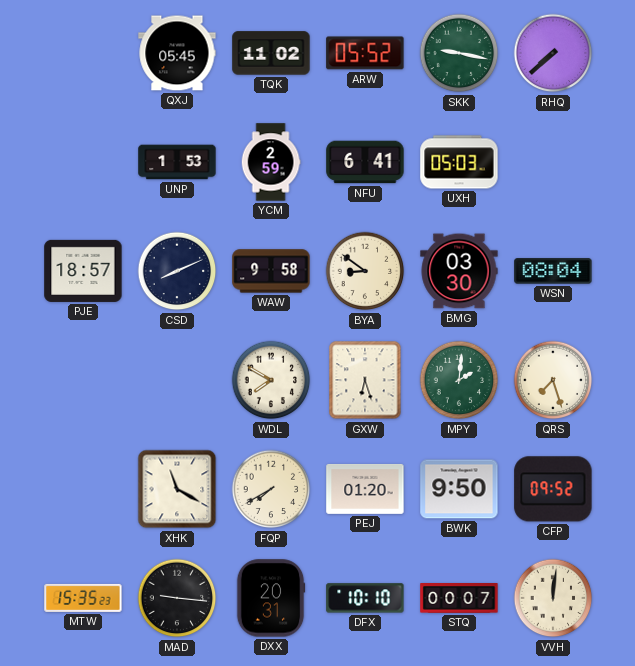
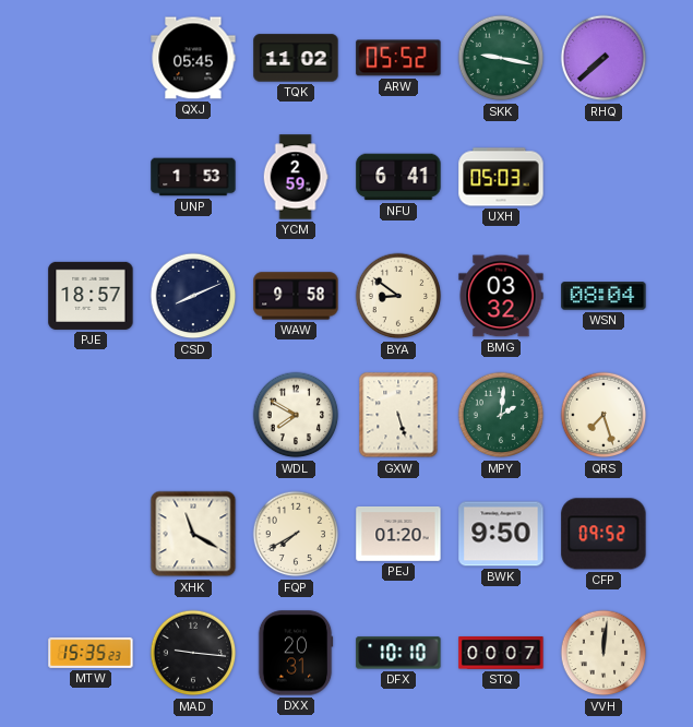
BMG: 03:30 -> 03:32 (501, 296)
GXW: 6:27 -> 5:27 (398, 415)
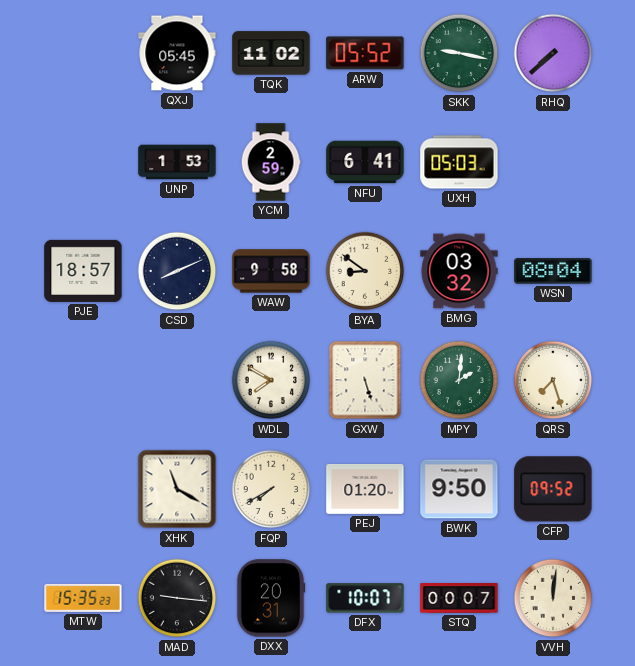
DFX: 10:10 -> 10:07 (365, 598)
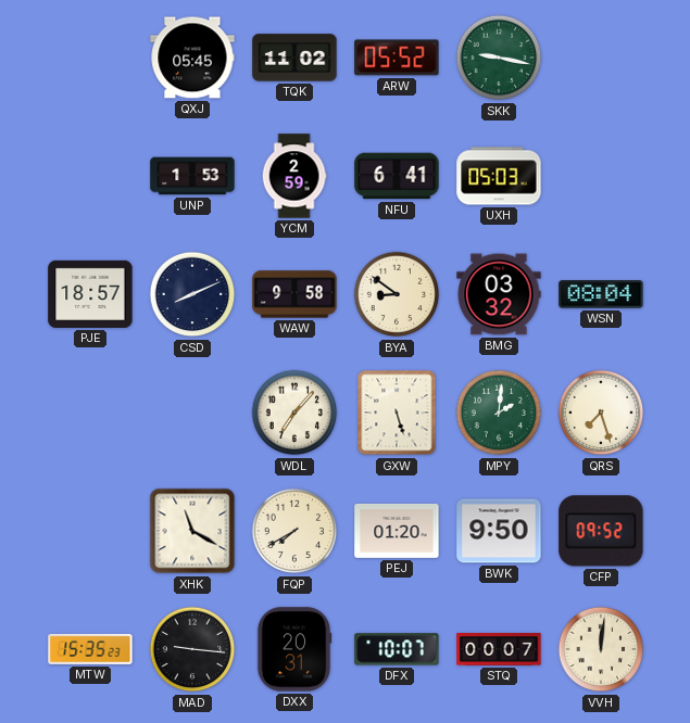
RHQ: 7:38 -> none (553, 53)
WDL: 7:50 -> 7:07 (294, 413)
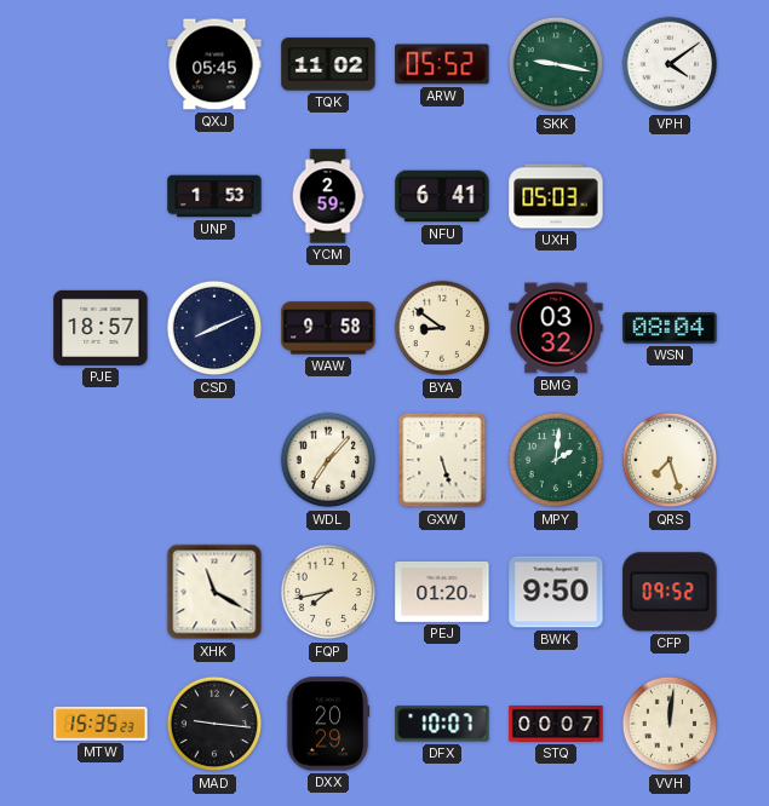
VPH: none -> 4:09 (670, 64)
FQP: 7:40 -> 7:43 (328, 592)
DXX: 20:31 -> 20:29 (328, 724)
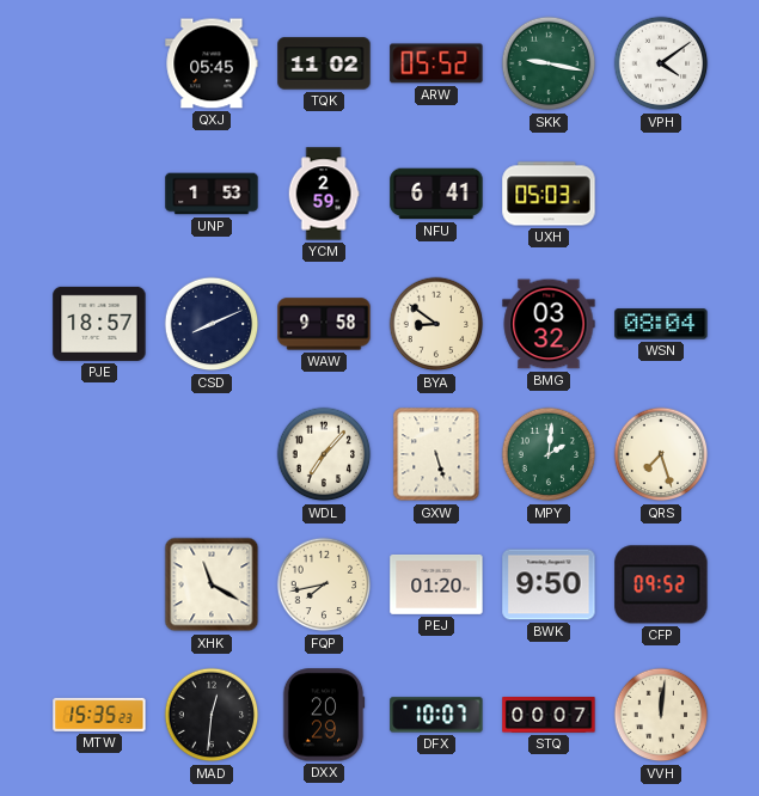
MAD: 9:16 -> 12:31 (212, 715)
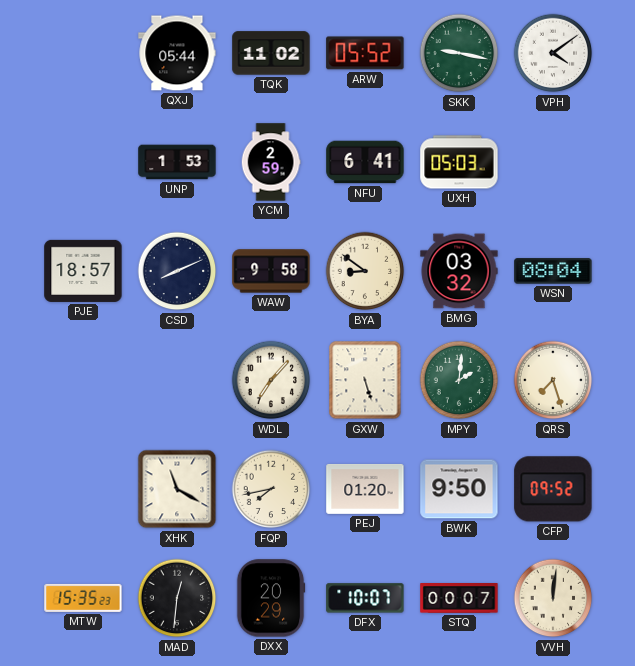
QXJ: 05:45 -> 05:44 (177, 53)
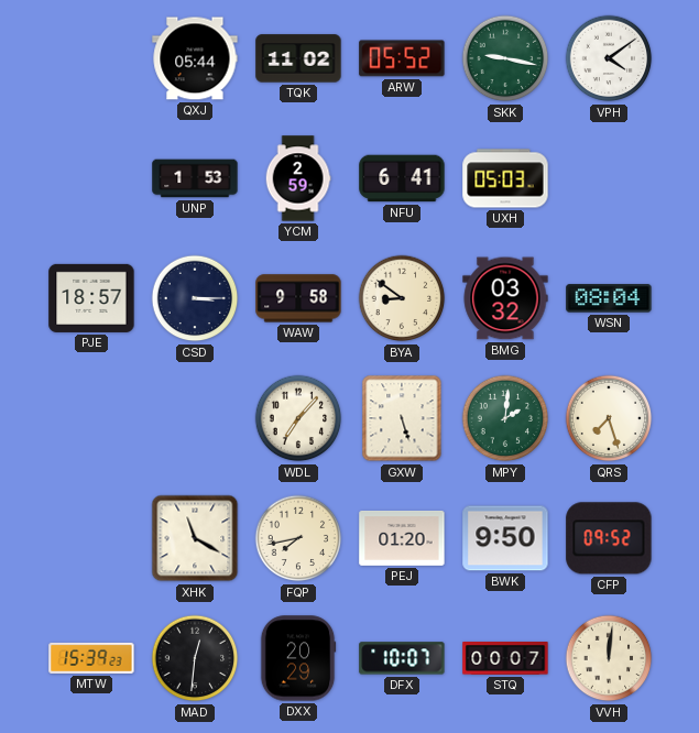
CSD: 8:11 -> 3:15 (195, 298)
MTW: 15:35 -> 15:39 (91, 658)
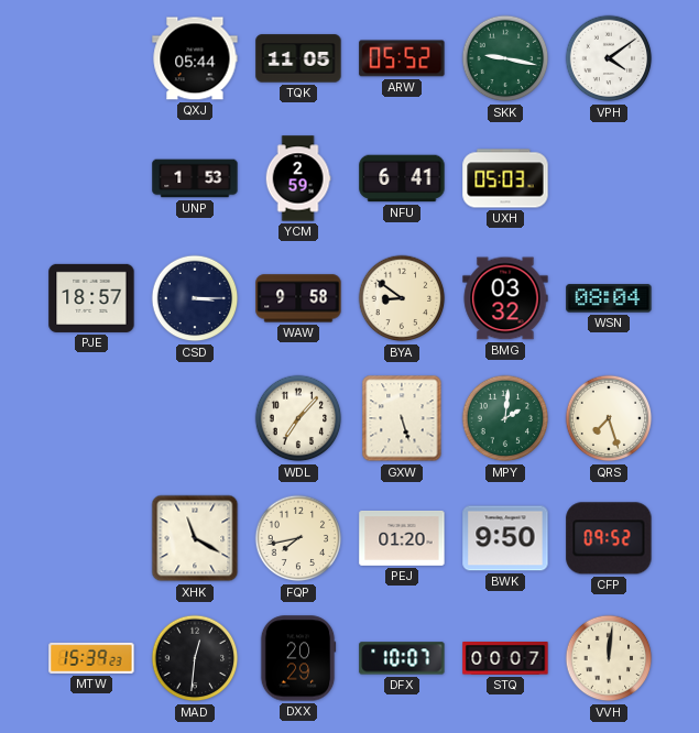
TQK: 11:02 -> 11:05 (298, 58)
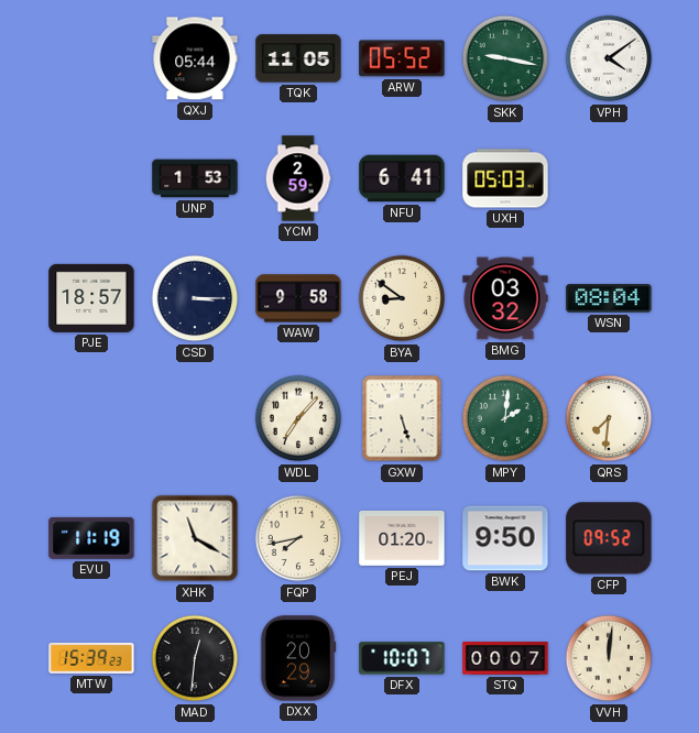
QRS: 7:27 -> 7:31 (609, 418)
EVU: none -> 11:19 (91, 538)
